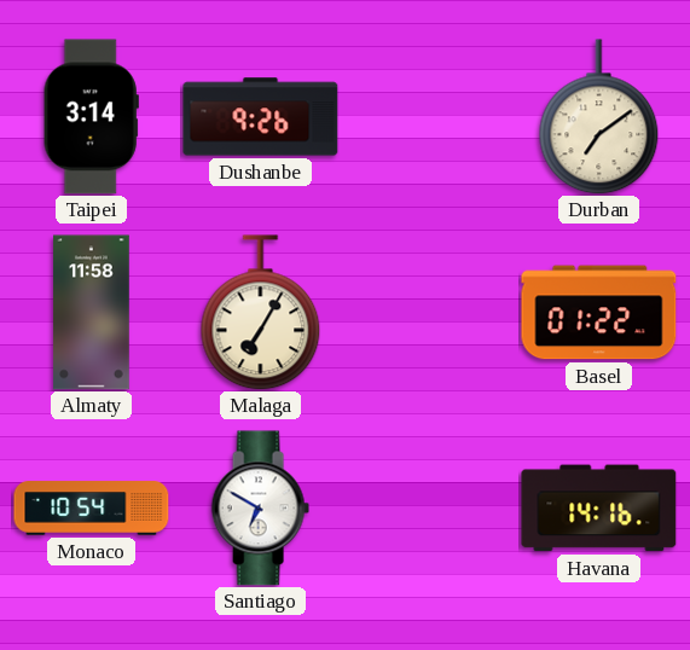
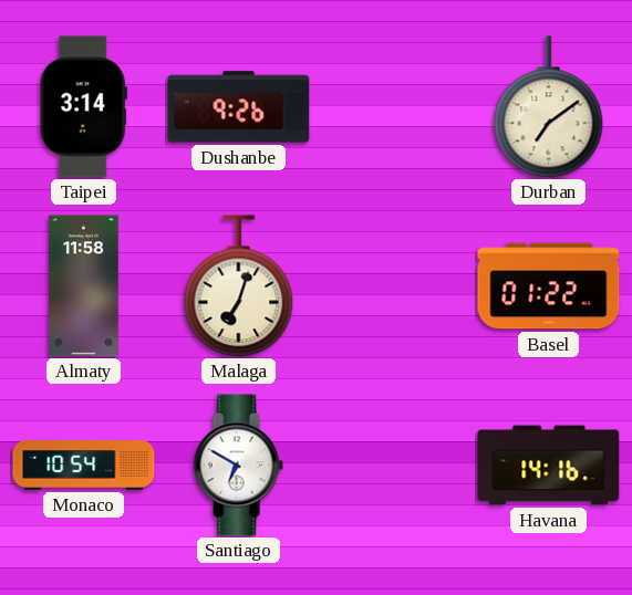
Malaga: 7:05 -> 7:03 (239, 286)
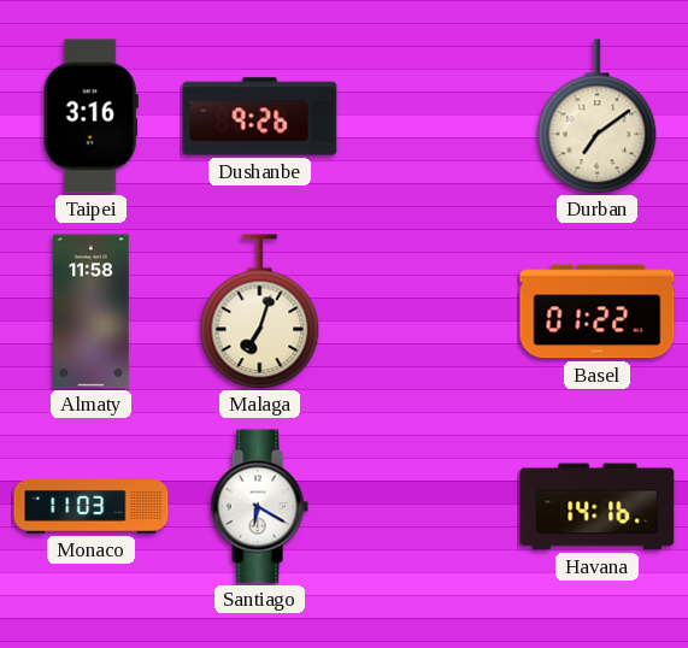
Taipei: 3:14 -> 3:16 (90, 117)
Monaco: 10:54 -> 11:03 (92, 507)
Santiago: 6:50 -> 6:20 (259, 507)
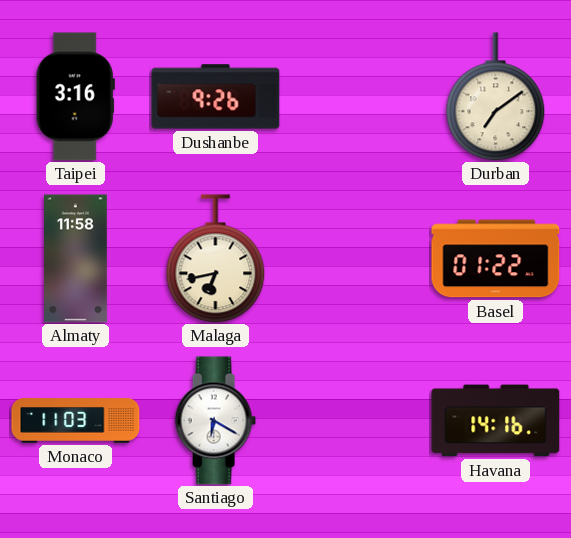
Malaga: 7:03 -> 6:43 (216, 259)
